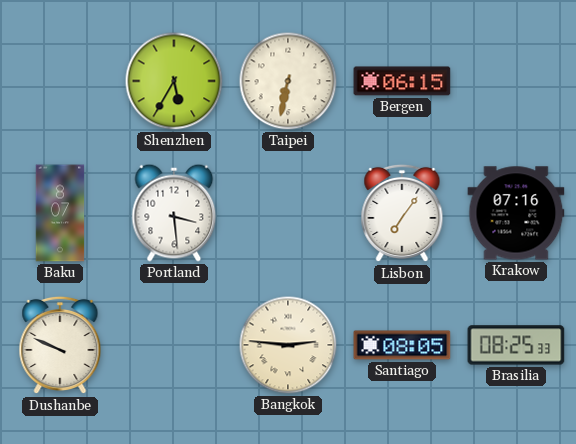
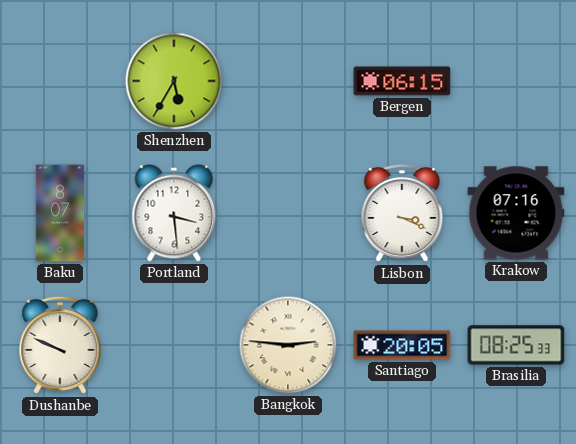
Taipei: 6:32 -> none (288, 81)
Lisbon: 7:06 -> 3:19 (402, 213)
Santiago: 08:05 -> 20:05 (402, 345)
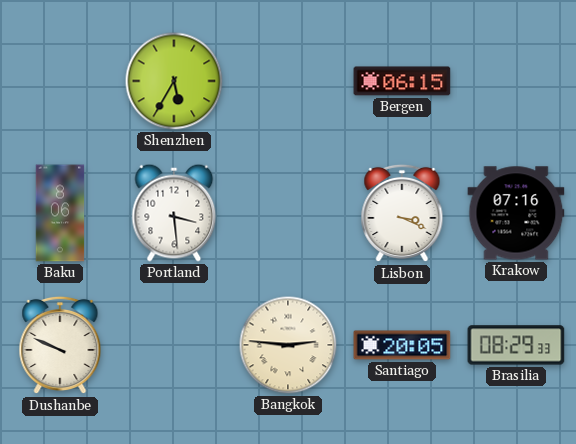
Baku: 8:07 -> 8:06 (60, 213)
Brasilia: 08:25 -> 08:29 (516, 345)
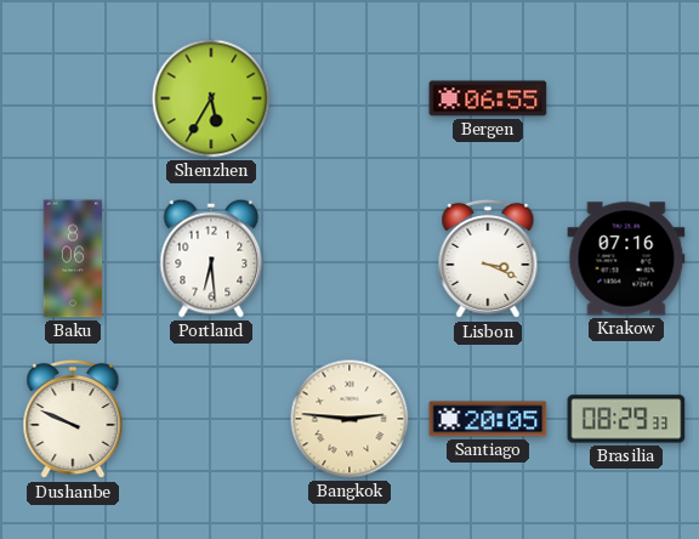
Bergen: 06:15 -> 06:55 (488, 98)
Portland: 3:29 -> 6:29 (211, 259)
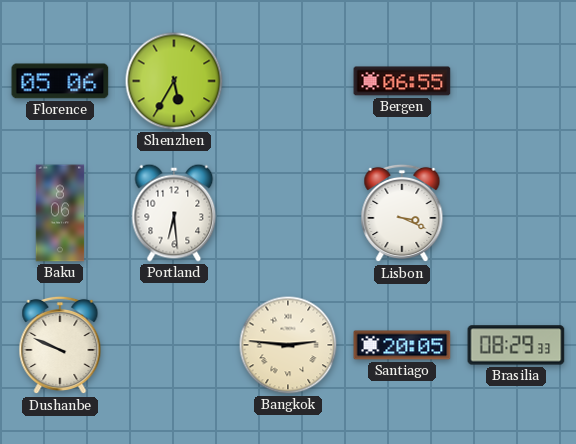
Florence: none -> 05:06 (60, 81)
Krakow: 07:16 -> none (626, 259)
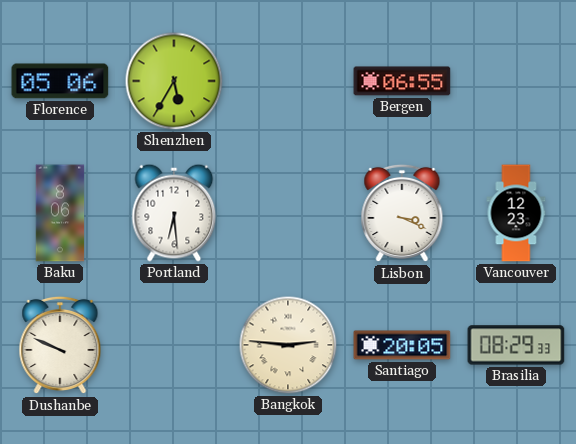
Vancouver: none -> 12:23 (516, 213)
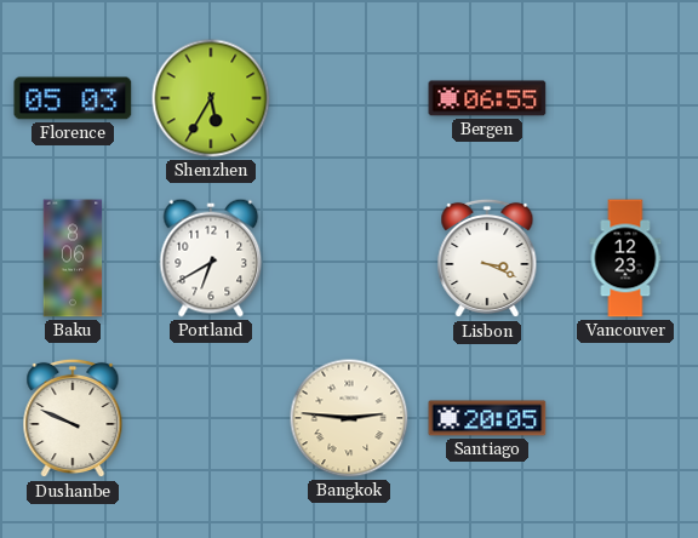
Florence: 05:06 -> 05:03 (73, 98)
Portland: 6:29 -> 6:40 (211, 258)
Brasilia: 08:29 -> none (516, 345)
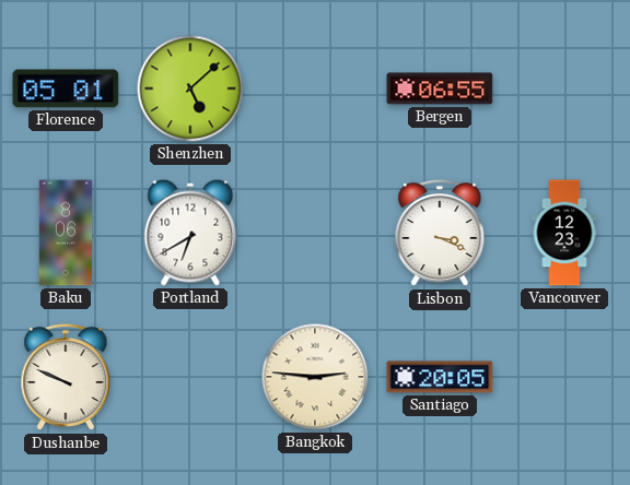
Florence: 05:03 -> 05:01 (66, 88)
Shenzhen: 5:35 -> 5:08 (190, 88)
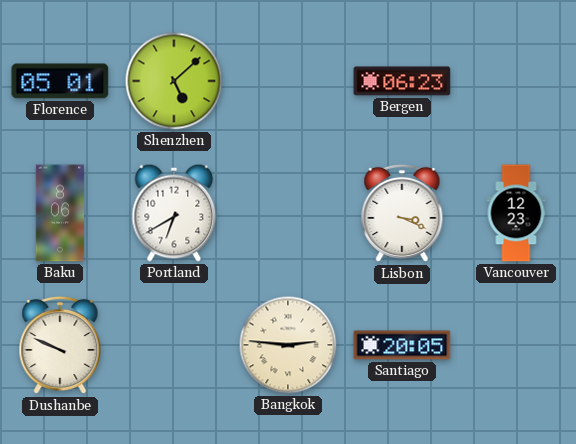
Bergen: 06:55 -> 06:23 (402, 81)
